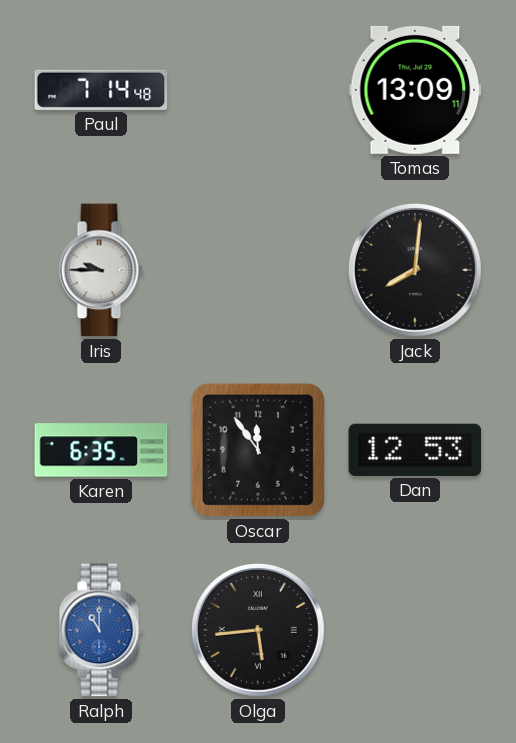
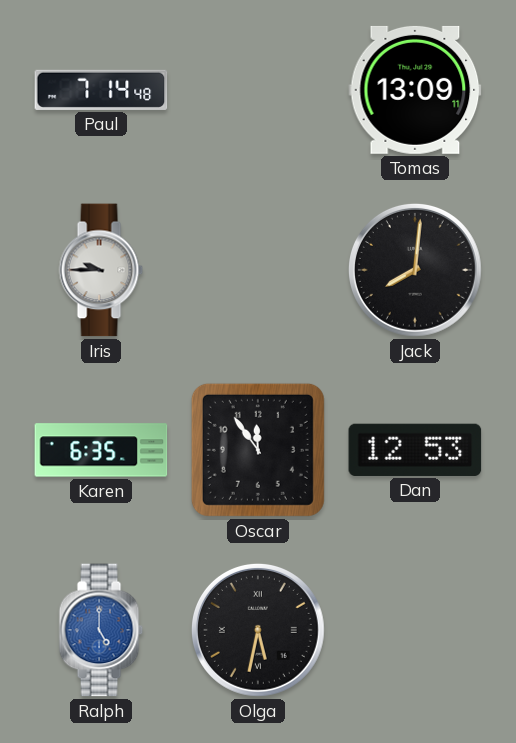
Ralph: 11:00 -> 5:00 (101, 630)
Olga: 5:44 -> 5:32 (258, 630)
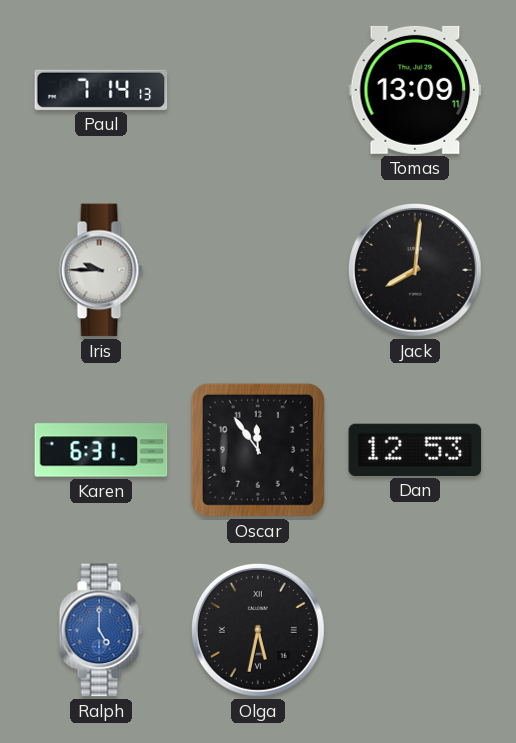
Paul: 7:14:48 -> 7:14:13 (101, 90)
Karen: 6:35 -> 6:31 (101, 450)
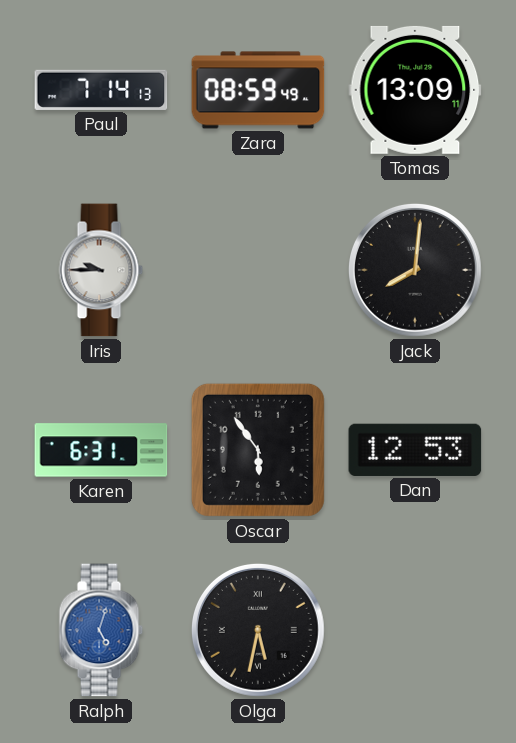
Zara: none -> 08:59 (258, 90)
Oscar: 11:54 -> 5:54 (258, 450)
Ralph: 5:00 -> 5:03 (101, 630)
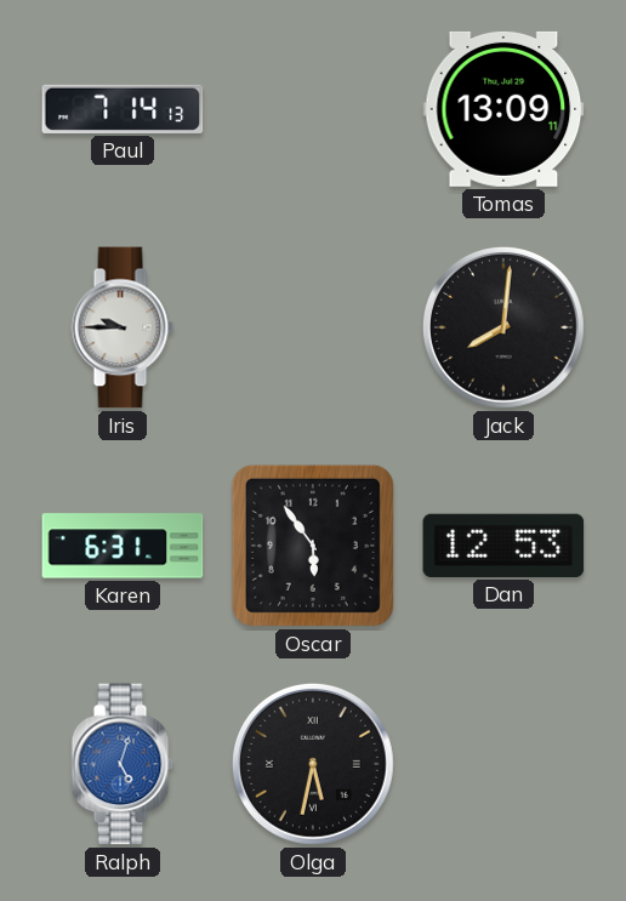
Zara: 08:59 -> none (258, 90)
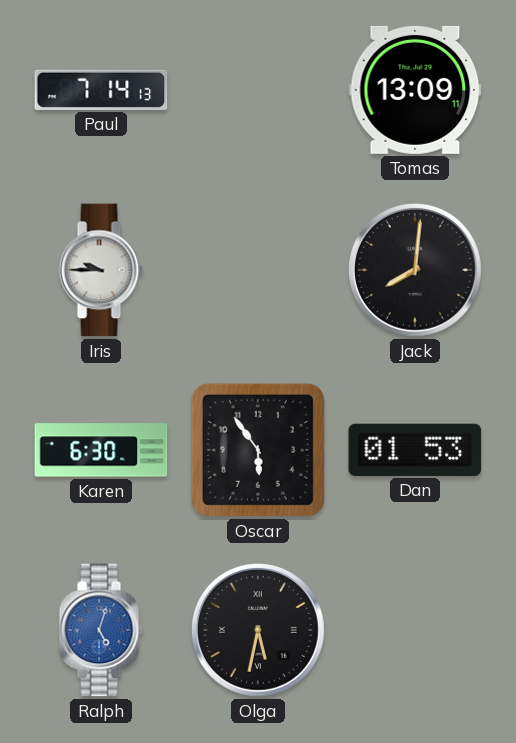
Karen: 6:31 -> 6:30 (101, 450)
Dan: 12:53 -> 01:53 (415, 450)
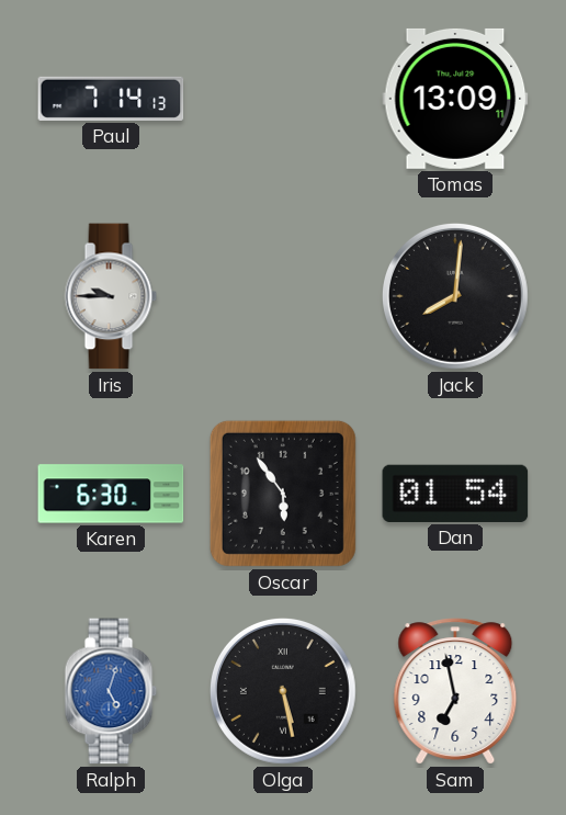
Dan: 01:53 -> 01:54 (455, 494)
Olga: 5:32 -> 5:28 (283, 691)
Sam: none -> 6:58 (455, 691)
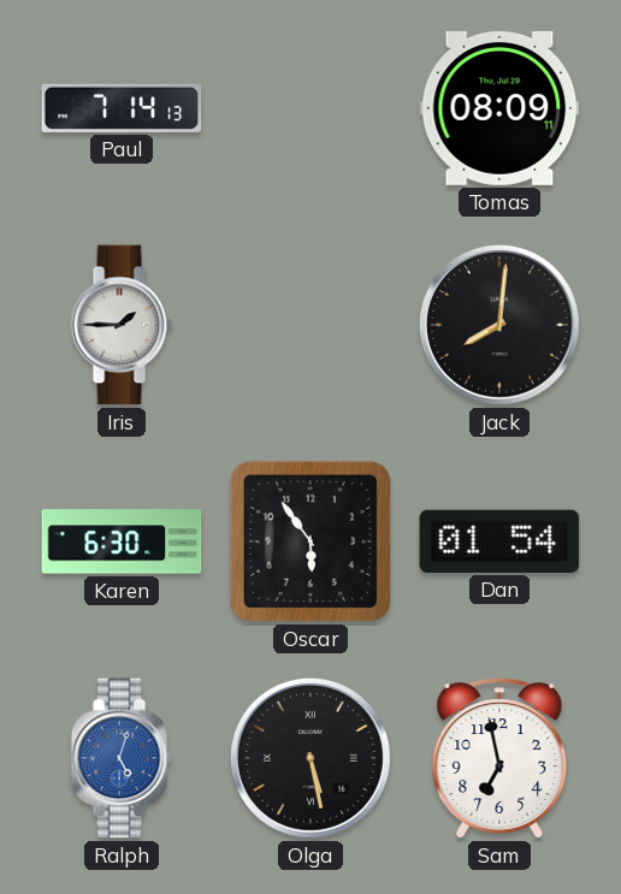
Tomas: 13:09 -> 08:09 (499, 108)
Iris: 9:45 -> 1:45 (122, 325)
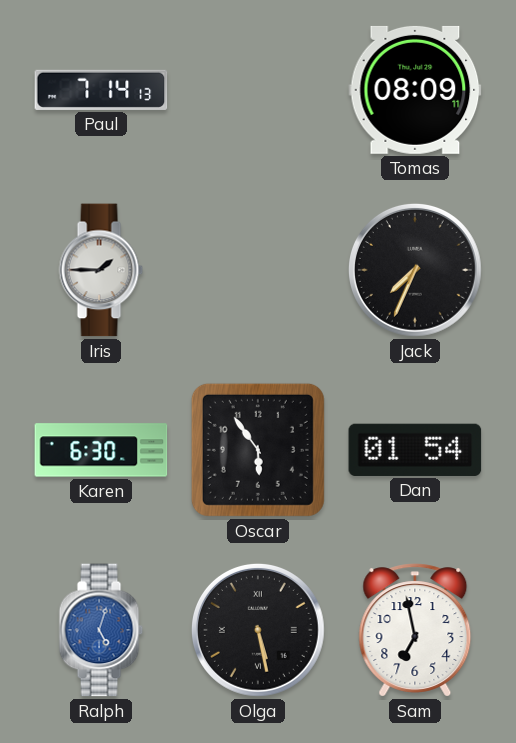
Jack: 8:01 -> 7:34 (415, 270)
